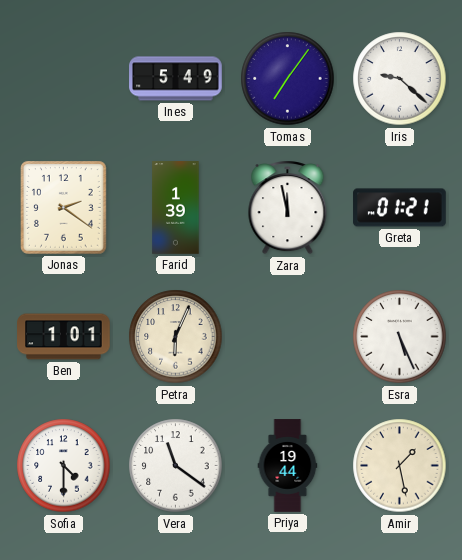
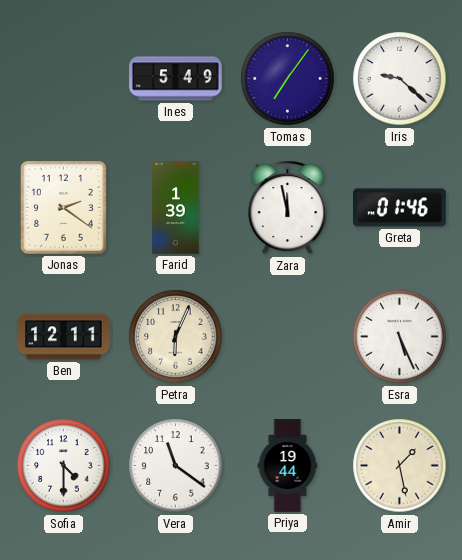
Greta: 01:21 -> 01:46 (400, 208)
Ben: 1:01 -> 12:11 (64, 337)
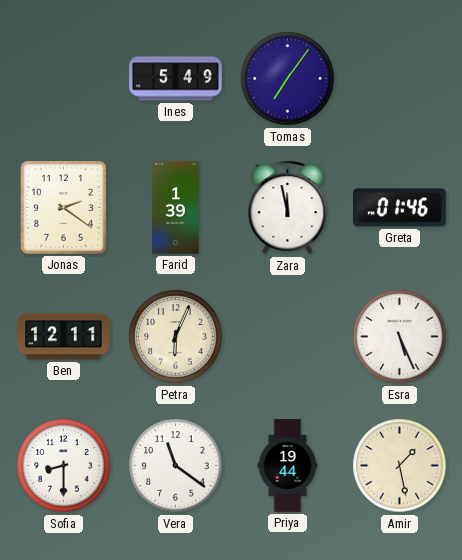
Iris: 9:22 -> none (400, 79)
Sofia: 4:30 -> 8:30 (64, 466)
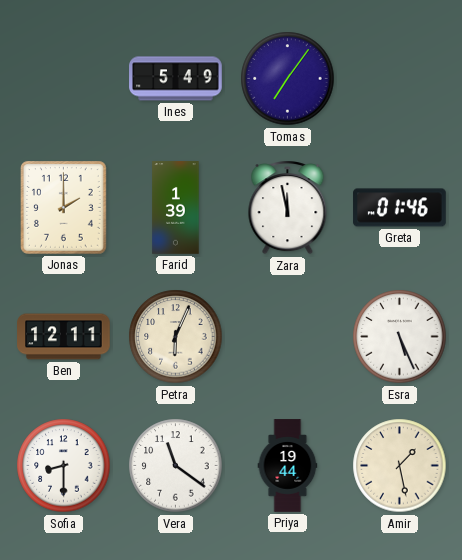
Jonas: 2:21 -> 2:00 (64, 208)
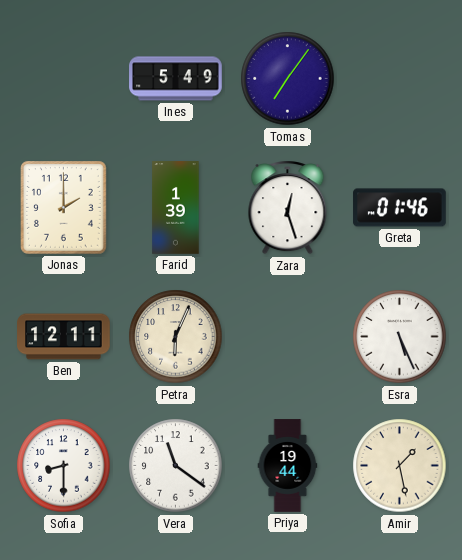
Zara: 11:58 -> 12:27 (288, 208)
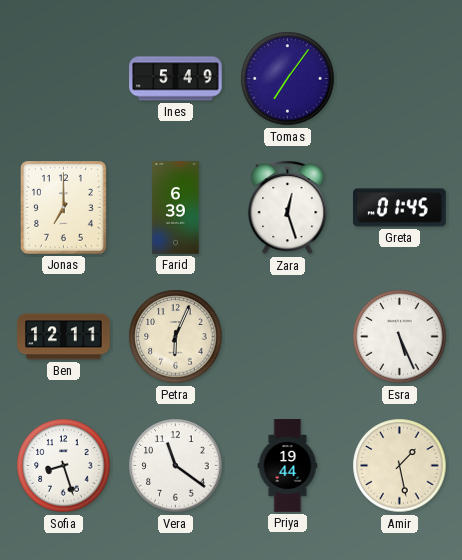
Jonas: 2:00 -> 7:00 (64, 208)
Farid: 1:39 -> 6:39 (176, 208)
Greta: 01:46 -> 01:45 (400, 208)
Sofia: 8:30 -> 8:27 (64, 466)
